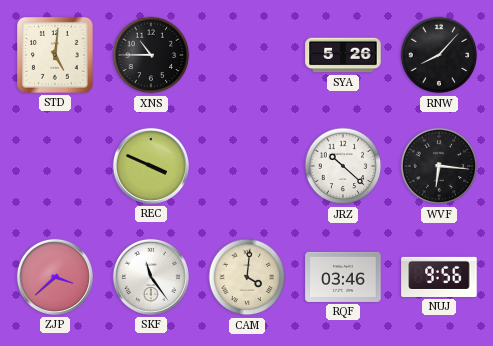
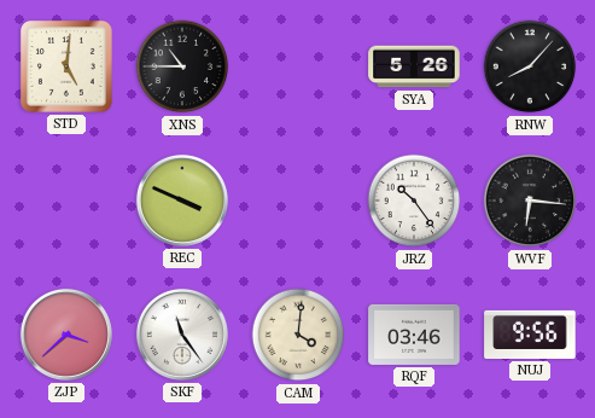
JRZ: 10:22 -> 10:24 (414, 201)
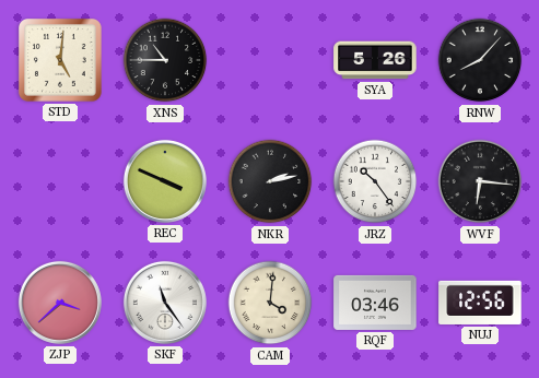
NKR: none -> 2:13 (270, 181)
NUJ: 9:56 -> 12:56 (480, 303)
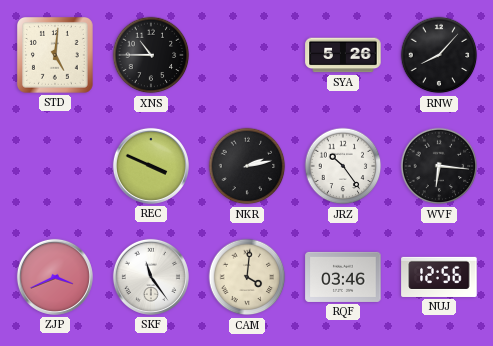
ZJP: 3:38 -> 3:41 (55, 277)
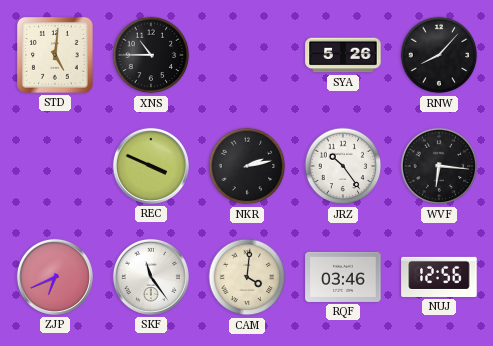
ZJP: 3:41 -> 6:41 (55, 277)
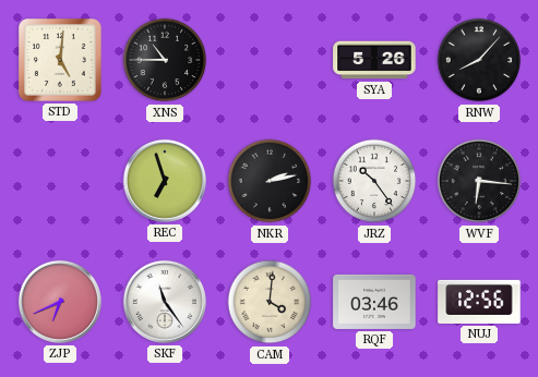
REC: 3:49 -> 6:57 (165, 181)
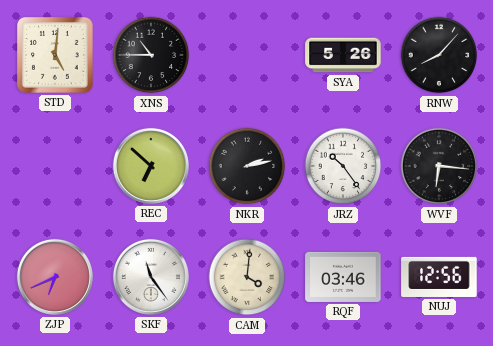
REC: 6:57 -> 6:52 (151, 166)
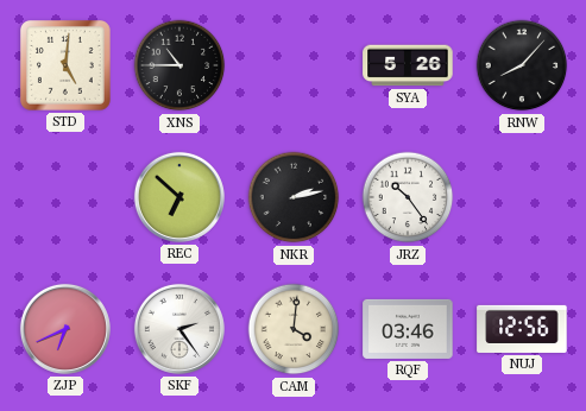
WVF: 6:16 -> none (439, 166)
SKF: 11:24 -> 2:24 (179, 329)
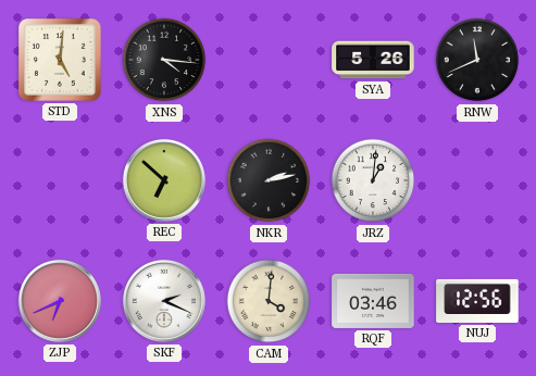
XNS: 10:45 -> 4:16 (164, 60)
RNW: 8:07 -> 11:41 (477, 60)
JRZ: 10:24 -> 1:01 (373, 180)
SKF: 2:24 -> 2:19 (164, 301)
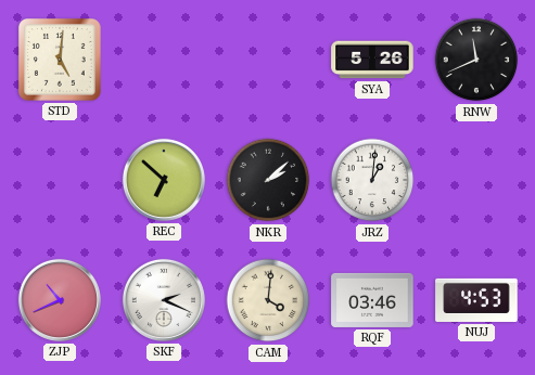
XNS: 4:16 -> none (164, 60)
NKR: 2:13 -> 2:08 (268, 180)
ZJP: 6:41 -> 10:41 (60, 300)
NUJ: 12:56 -> 4:53 (476, 300)
